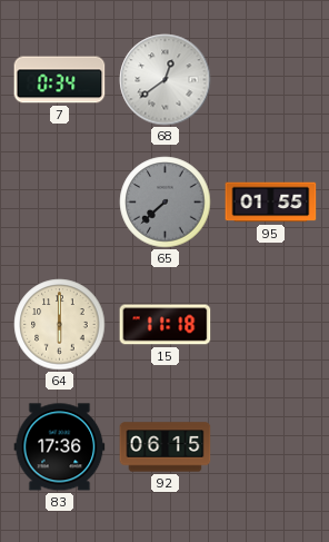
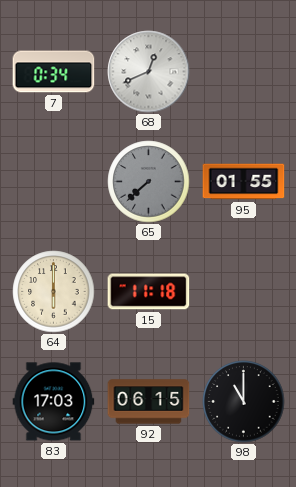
68: 12:39 -> 12:41 (149, 72)
83: 17:36 -> 17:03 (54, 402)
98: none -> 11:00 (244, 402)
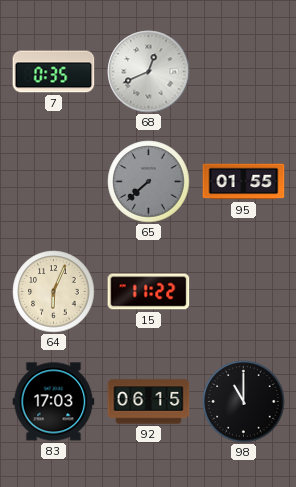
7: 0:34 -> 0:35 (54, 72)
64: 6:00 -> 6:04 (54, 292)
15: 11:18 -> 11:22 (149, 292)
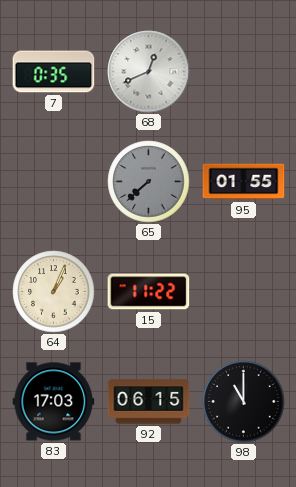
64: 6:04 -> 1:04 (54, 292)
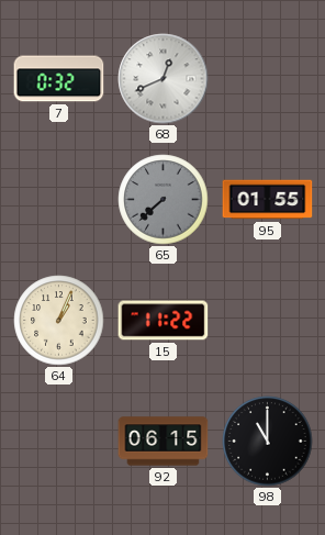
7: 0:35 -> 0:32 (59, 79)
83: 17:03 -> none (54, 402)
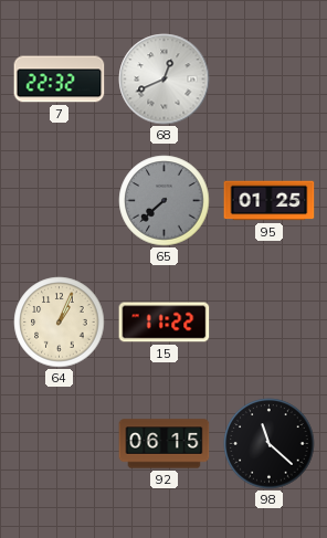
7: 0:32 -> 22:32 (60, 80)
95: 01:55 -> 01:25 (270, 201)
98: 11:00 -> 11:22 (270, 444)
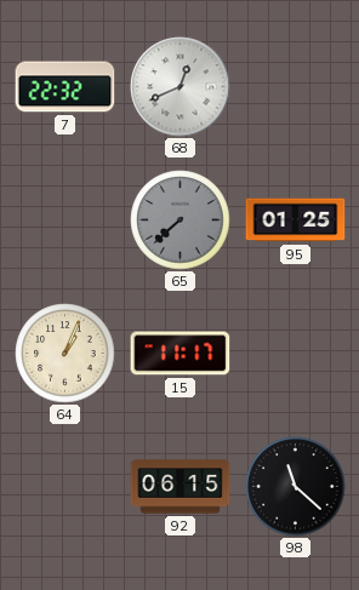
15: 11:22 -> 11:17 (181, 354)
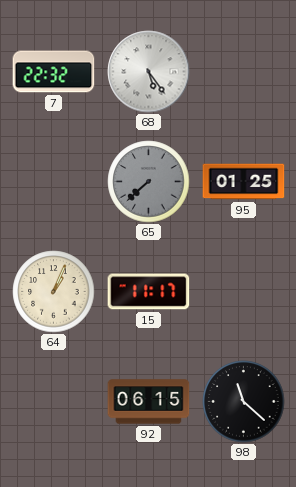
68: 12:41 -> 5:24 (149, 72)
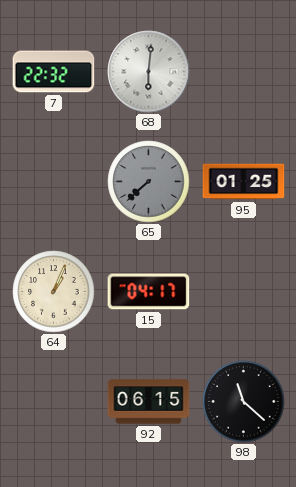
68: 5:24 -> 6:01 (149, 72)
15: 11:17 -> 04:17 (149, 292)
